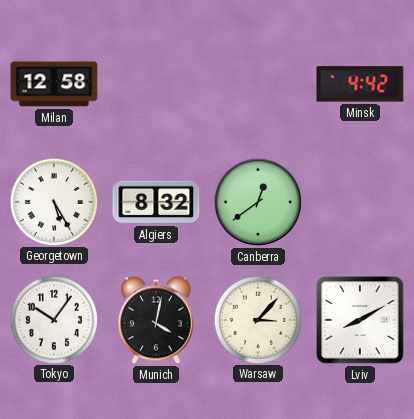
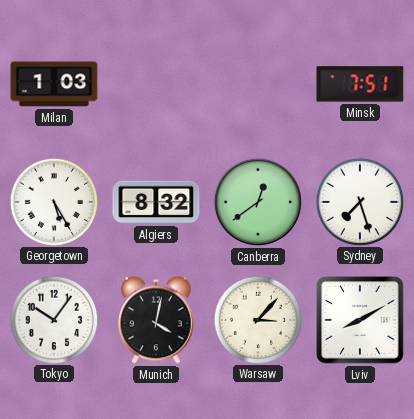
Milan: 12:58 -> 1:03 (54, 84)
Minsk: 4:42 -> 7:51 (360, 84)
Sydney: none -> 7:27 (359, 201)
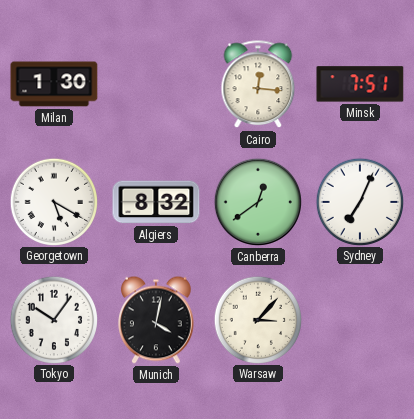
Milan: 1:03 -> 1:30 (54, 84)
Cairo: none -> 12:16 (258, 85)
Georgetown: 5:25 -> 5:20 (53, 201)
Sydney: 7:27 -> 7:04 (359, 201)
Lviv: 8:10 -> none (360, 320)
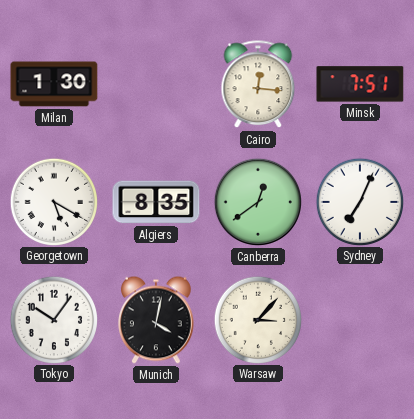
Algiers: 8:32 -> 8:35 (156, 202)
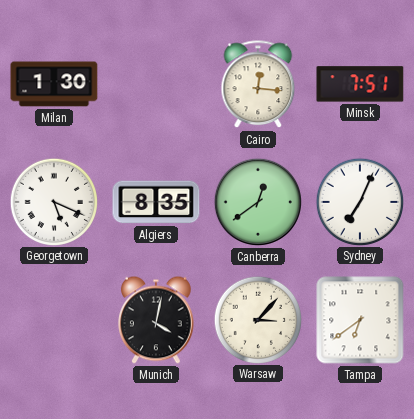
Georgetown: 5:20 -> 5:19 (53, 201)
Tokyo: 10:06 -> none (53, 319)
Tampa: none -> 6:39 (360, 320)
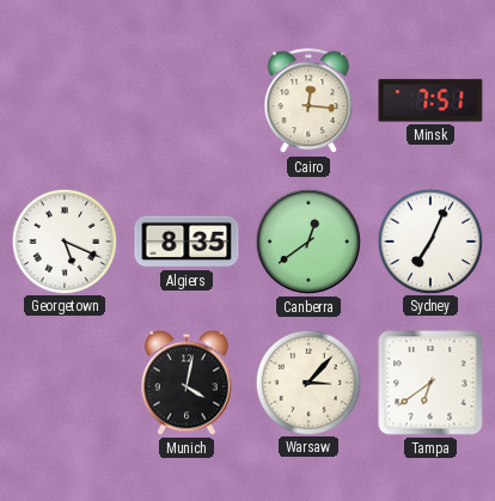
Milan: 1:30 -> none (54, 84)
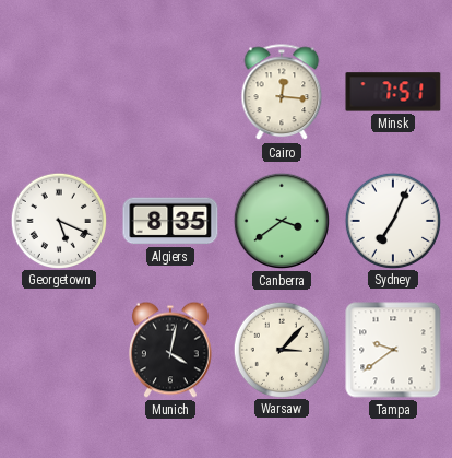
Canberra: 12:39 -> 3:39 (282, 221)
Tampa: 6:39 -> 9:39 (393, 350)
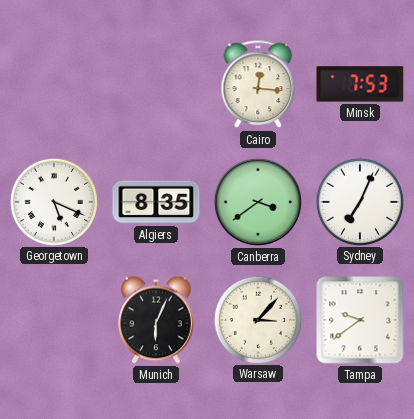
Minsk: 7:51 -> 7:53 (360, 84)
Munich: 4:02 -> 6:04 (157, 320)
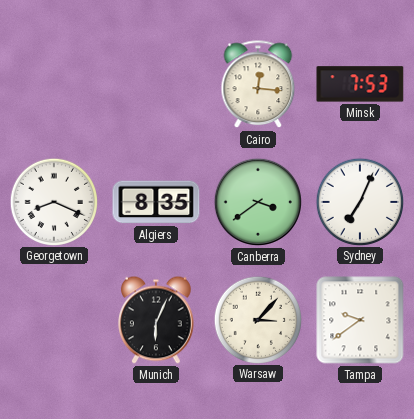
Georgetown: 5:19 -> 8:19 (53, 201)
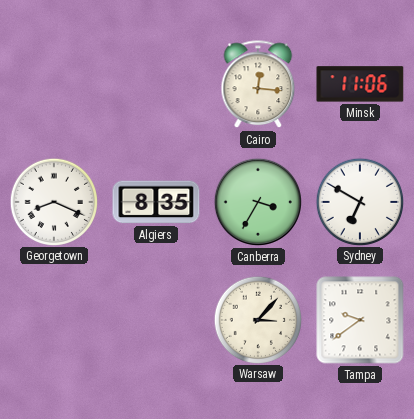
Minsk: 7:53 -> 11:06 (360, 84)
Canberra: 3:39 -> 3:35 (258, 202)
Sydney: 7:04 -> 6:50 (359, 201)
Munich: 6:04 -> none (157, 320)
